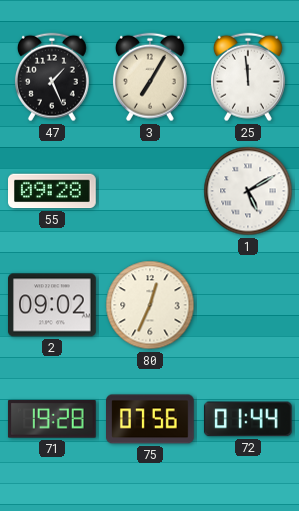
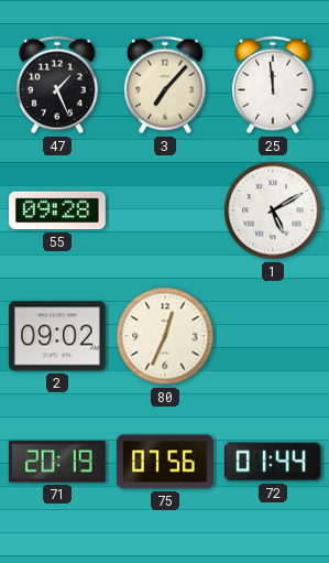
3: 7:05 -> 7:07 (165, 85)
71: 19:28 -> 20:19 (57, 463)
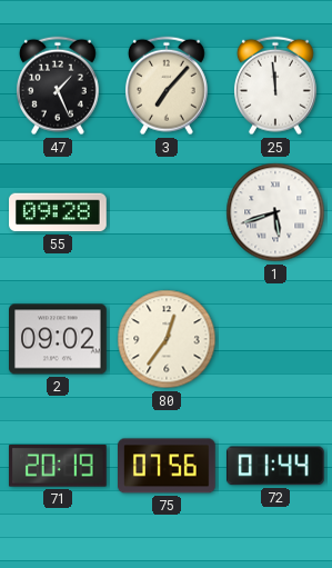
1: 5:10 -> 5:42 (275, 212)
80: 12:34 -> 12:36 (167, 339)
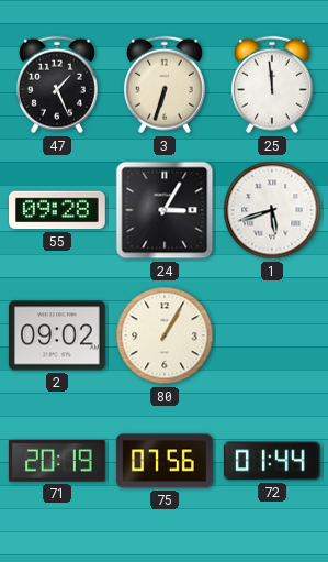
3: 7:07 -> 6:33 (165, 85)
24: none -> 3:05 (165, 210)
80: 12:36 -> 1:05 (165, 335)
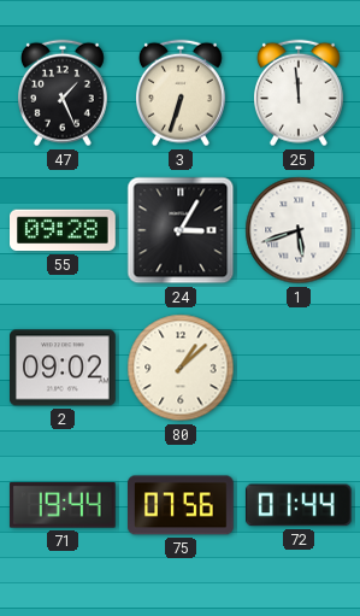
80: 1:05 -> 1:08 (181, 368)
71: 20:19 -> 19:44 (63, 506)
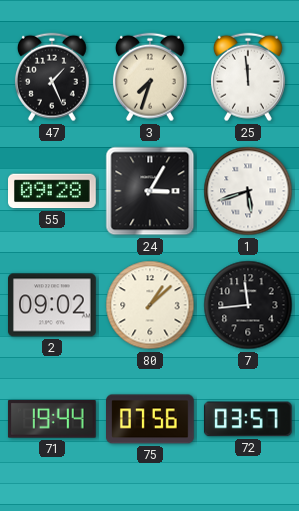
3: 6:33 -> 7:33 (150, 77)
7: none -> 11:44 (248, 305)
72: 01:44 -> 03:57 (248, 419)
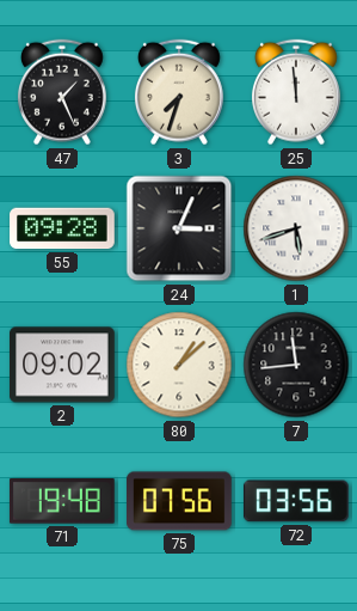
24: 3:05 -> 3:04 (179, 228)
71: 19:44 -> 19:48 (62, 502)
72: 03:57 -> 03:56 (296, 501)
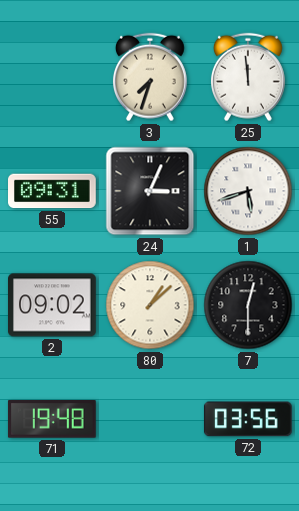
47: 1:26 -> none (62, 92)
55: 09:28 -> 09:31 (53, 191)
7: 11:44 -> 12:30 (248, 305)
75: 07:56 -> none (180, 501)
